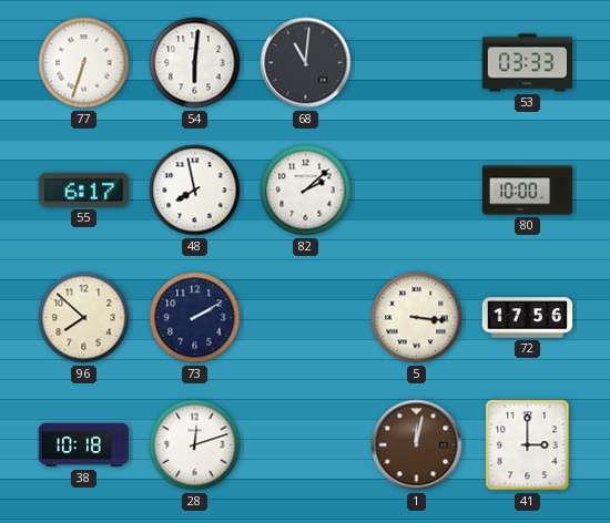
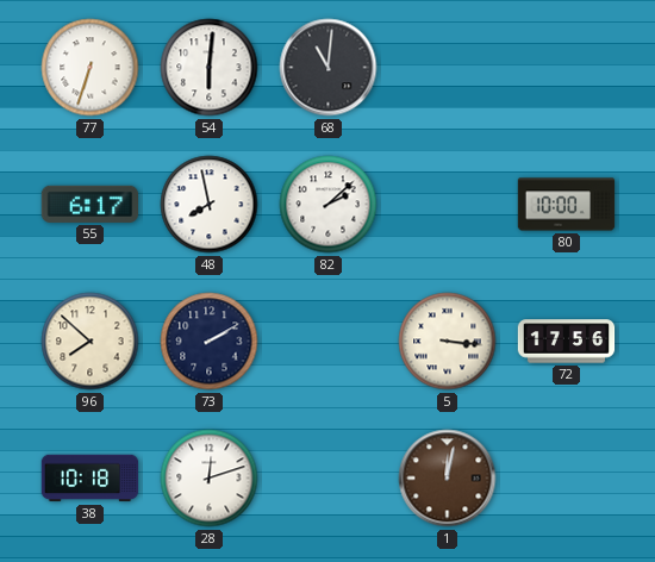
53: 03:33 -> none (528, 63)
41: 3:00 -> none (528, 445)
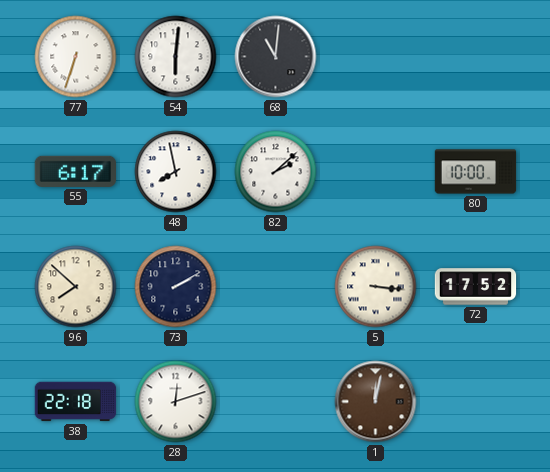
72: 17:56 -> 17:52 (476, 287)
38: 10:18 -> 22:18 (76, 402)
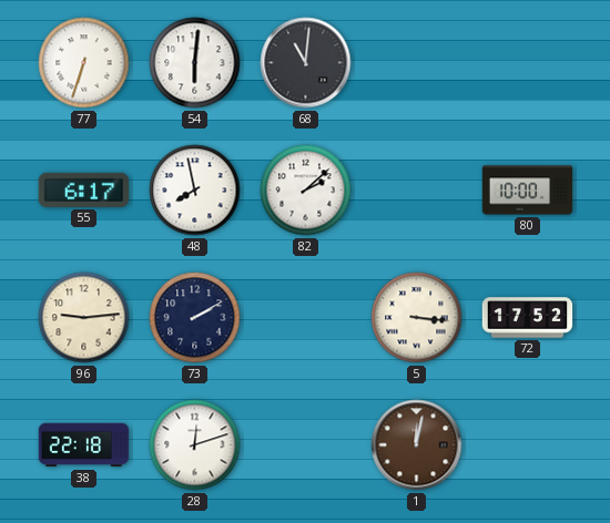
96: 7:52 -> 9:14 (84, 318)
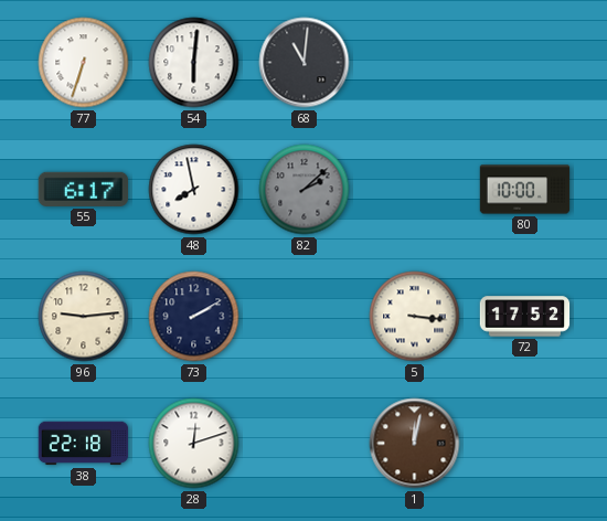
82 dial: white -> grey (305, 190)
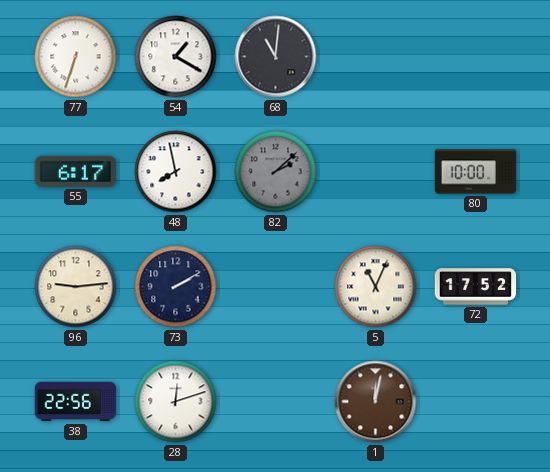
54: 6:01 -> 1:20 (176, 57)
5: 3:16 -> 11:04 (376, 287)
38: 22:18 -> 22:56 (76, 402)
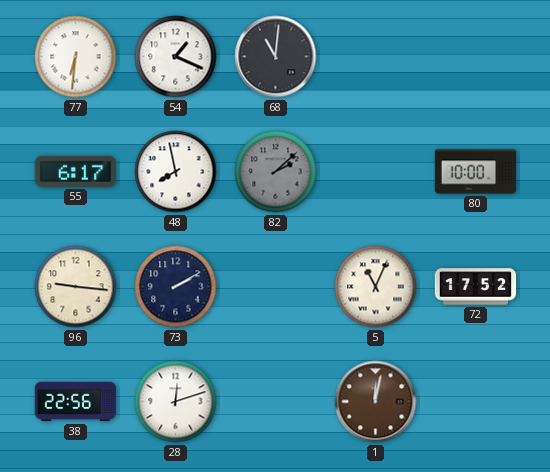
77: 6:33 -> 6:31 (76, 57)
54: 1:20 -> 1:19 (176, 57)
96: 9:14 -> 9:16 (76, 287)
